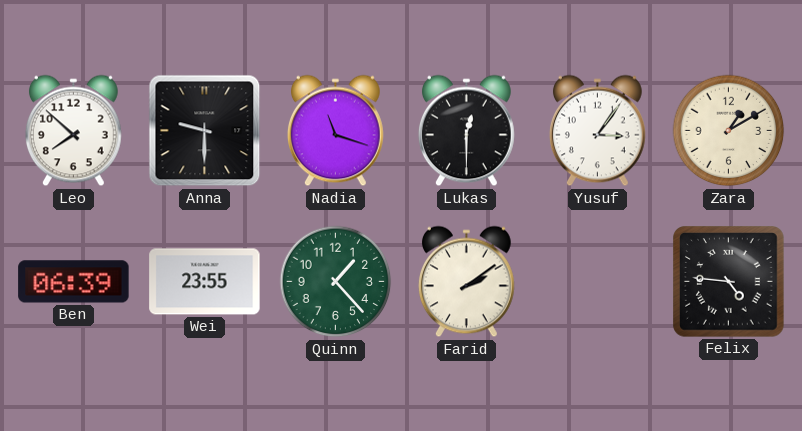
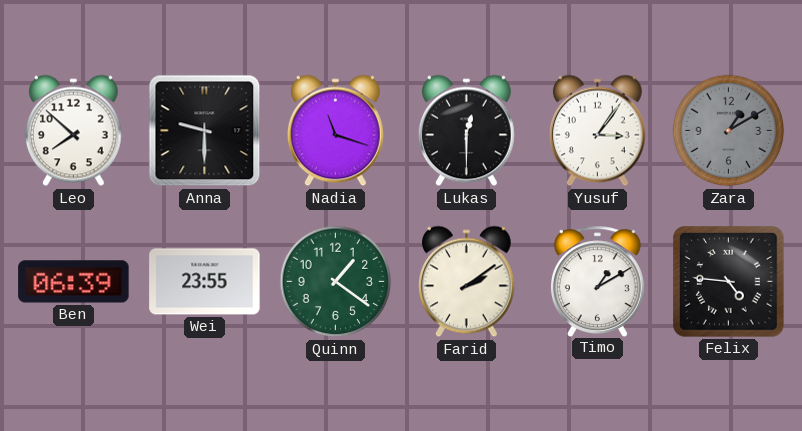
Zara dial: cream -> grey (729, 131)
Quinn: 1:23 -> 1:21 (336, 282)
Timo: none -> 1:10 (597, 281)
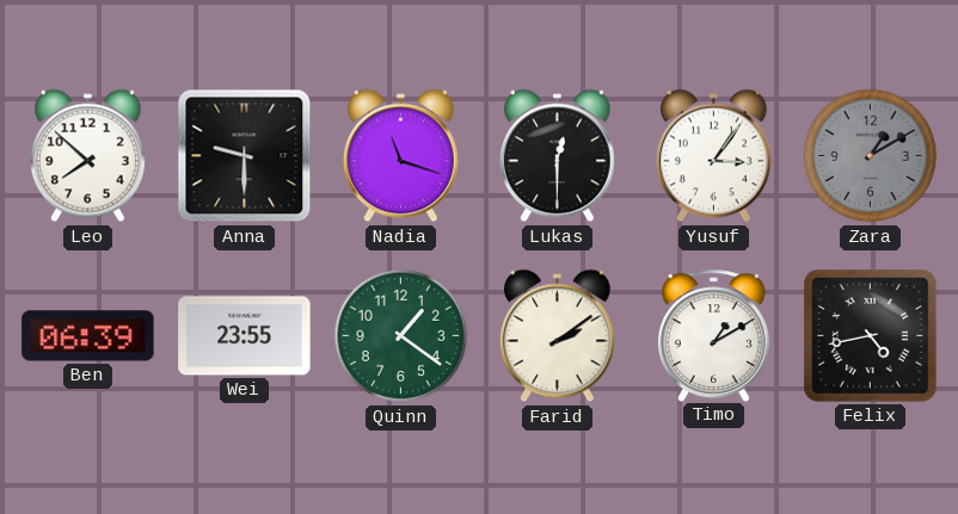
Felix: 4:46 -> 4:43 (871, 336)
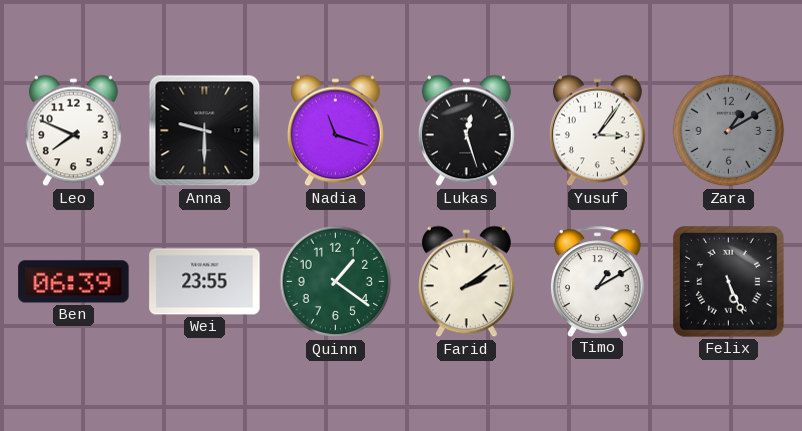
Leo: 7:52 -> 7:49 (73, 131)
Lukas: 12:30 -> 12:27 (466, 131)
Felix: 4:43 -> 5:26 (729, 282)
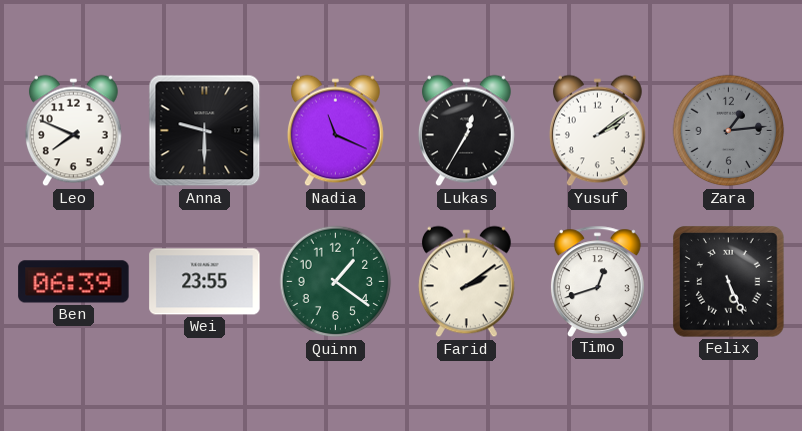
Nadia: 11:18 -> 11:19 (335, 131)
Lukas: 12:27 -> 12:35 (466, 131)
Yusuf: 3:06 -> 2:09 (597, 131)
Zara: 1:10 -> 1:14 (729, 131)
Timo: 1:10 -> 12:42 (597, 281)
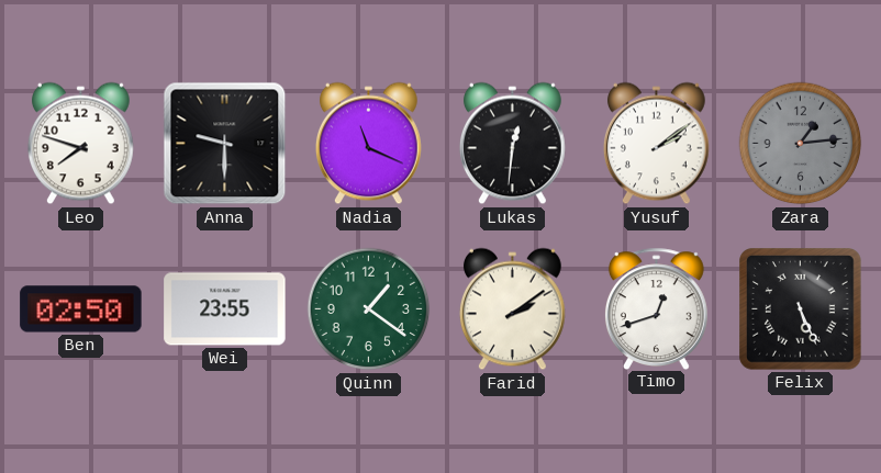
Leo: 7:49 -> 7:48 (80, 144)
Lukas: 12:35 -> 12:31 (512, 144)
Ben: 06:39 -> 02:50 (81, 309)
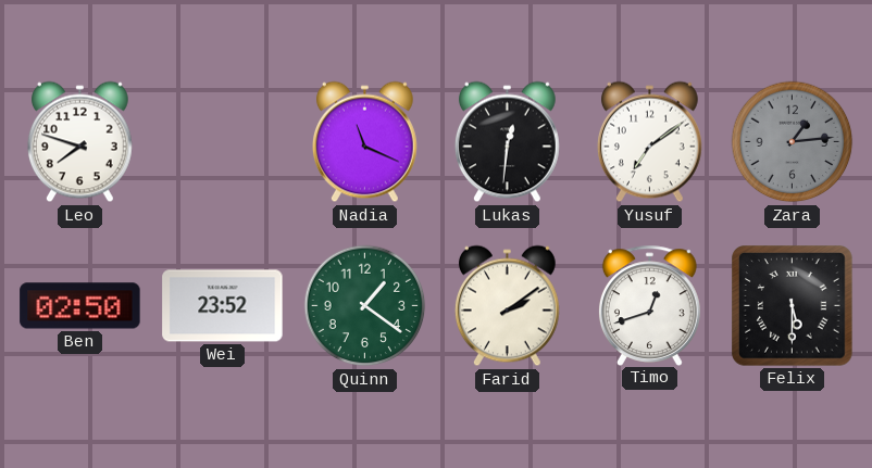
Anna: 9:30 -> none (225, 144)
Yusuf: 2:09 -> 7:09 (649, 142)
Wei: 23:55 -> 23:52 (223, 306)
Felix: 5:26 -> 5:30 (793, 306)
